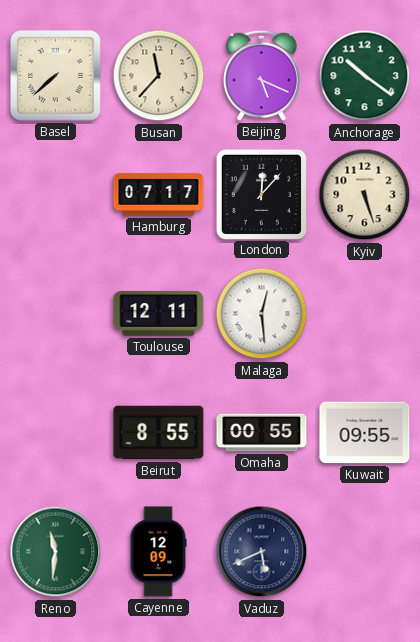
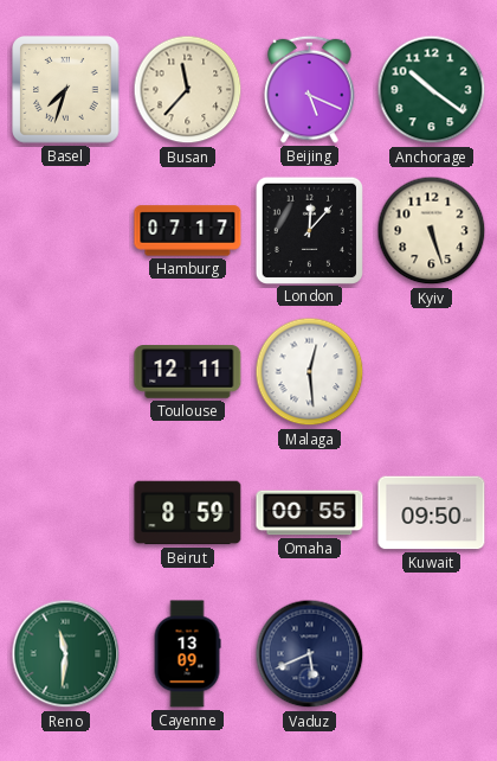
Basel: 7:38 -> 7:33 (66, 90)
Beirut: 8:55 -> 8:59 (188, 513)
Kuwait: 09:55 -> 09:50 (432, 513)
Cayenne: 12:09 -> 13:09 (187, 654)
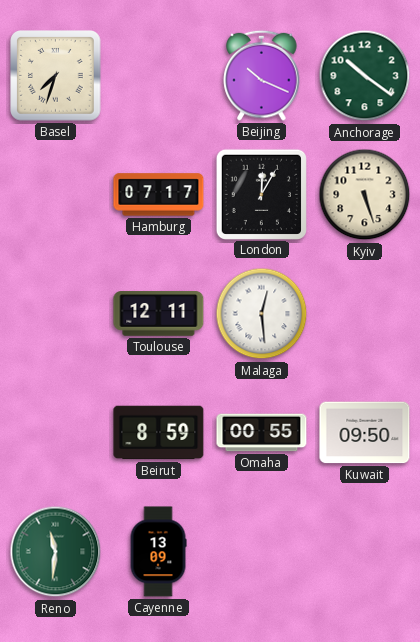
Busan: 11:37 -> none (188, 90)
Beijing: 5:19 -> 10:19 (262, 75)
London: 12:07 -> 12:05 (261, 194)
Vaduz: 5:41 -> none (310, 654)
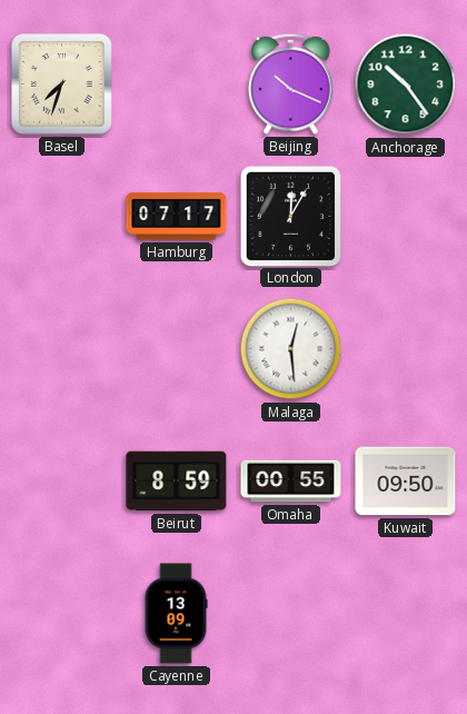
Anchorage: 10:21 -> 10:24 (406, 85)
Kyiv: 5:27 -> none (365, 195)
Toulouse: 12:11 -> none (159, 314)
Reno: 11:31 -> none (56, 552)
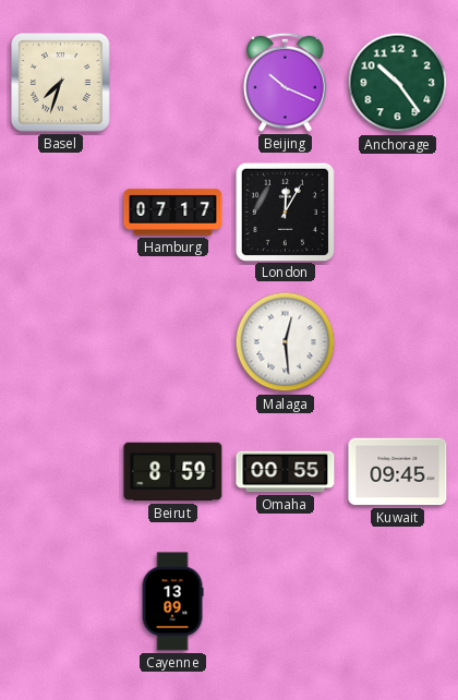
Kuwait: 09:50 -> 09:45 (398, 472)
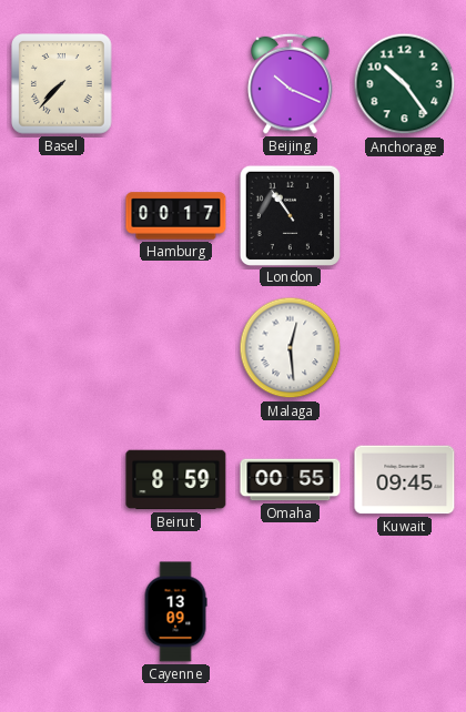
Basel: 7:33 -> 7:37 (62, 84)
Hamburg: 07:17 -> 00:17 (176, 216)
London: 12:05 -> 10:54 (290, 215)
